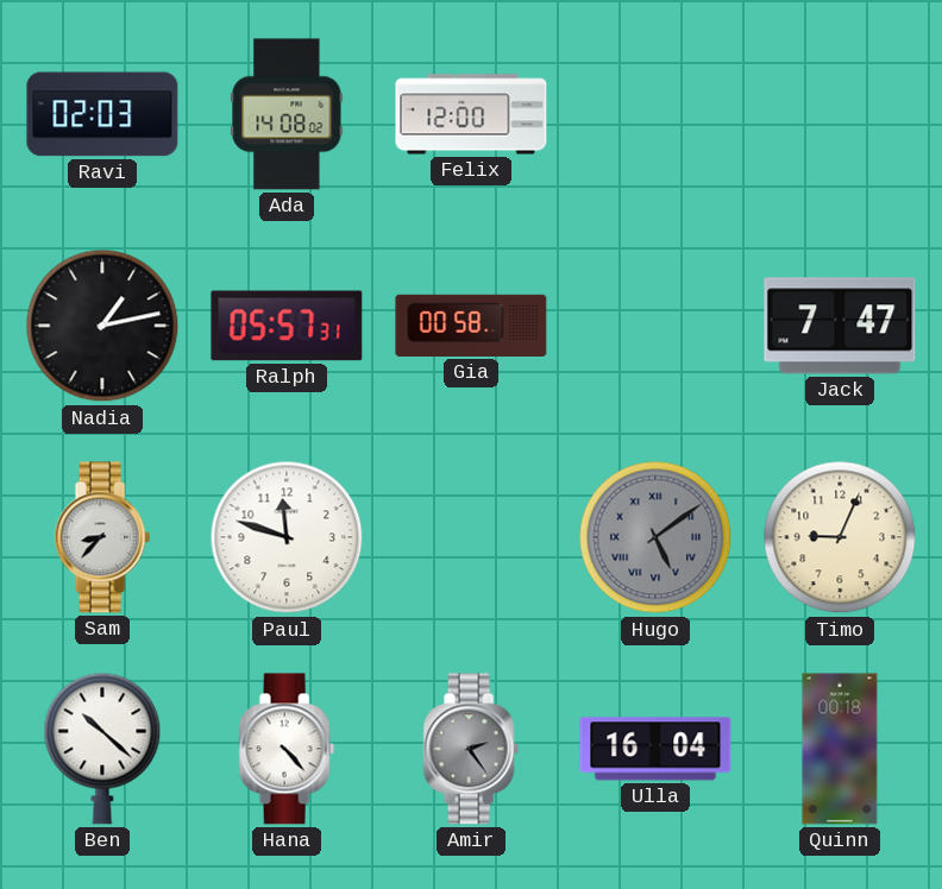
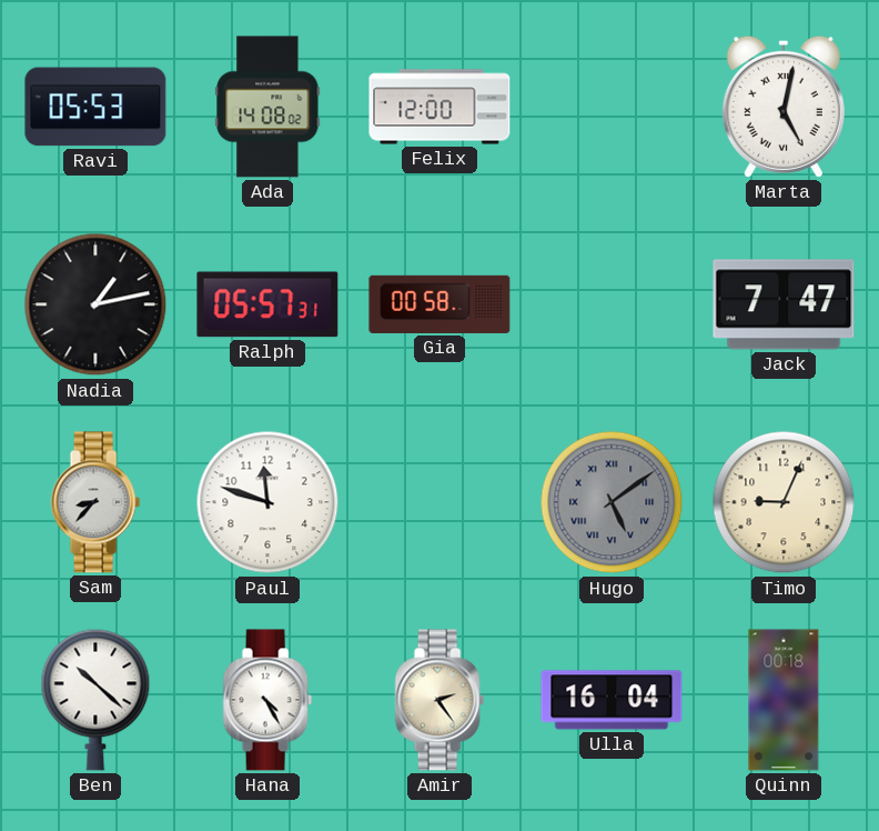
Ravi: 02:03 -> 05:53 (95, 107)
Marta: none -> 5:02 (784, 107)
Hana: 4:23 -> 4:25 (267, 700)
Amir dial: grey -> cream (439, 700)
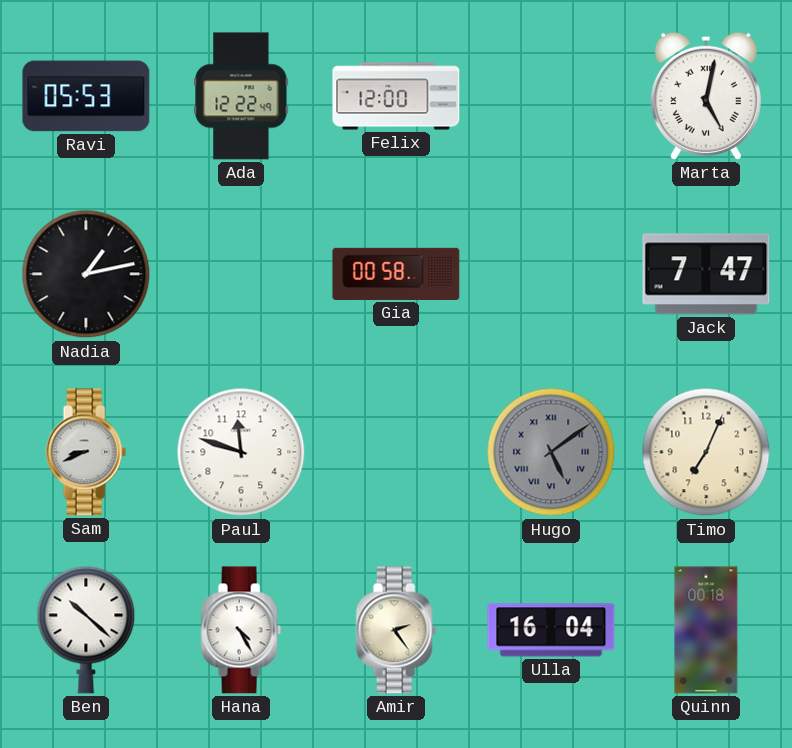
Ada: 14:08 -> 12:22 (241, 96)
Ralph: 05:57 -> none (267, 304)
Sam: 8:37 -> 8:41 (86, 452)
Timo: 9:04 -> 7:04 (706, 452)
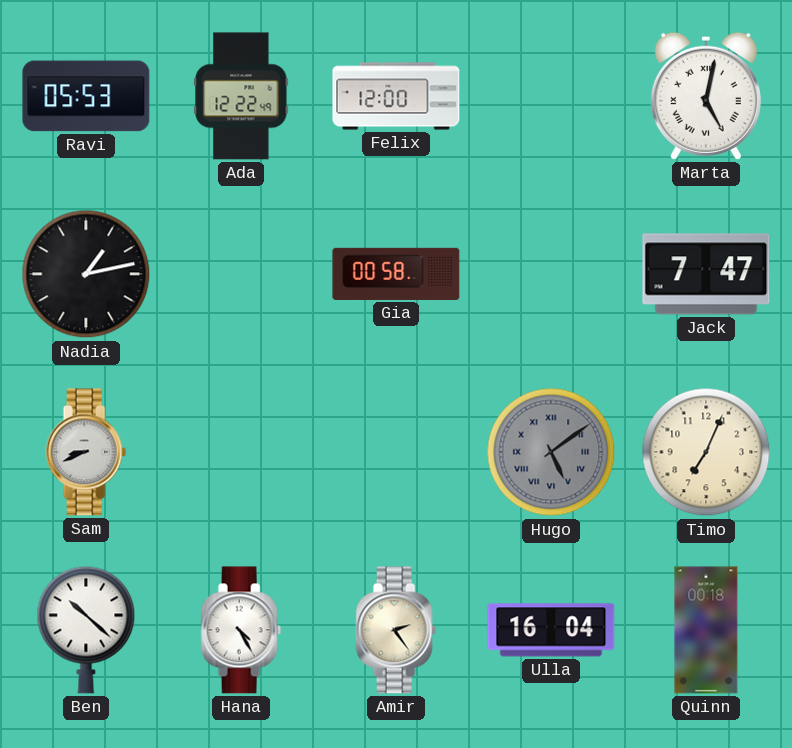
Paul: 11:48 -> none (241, 452)
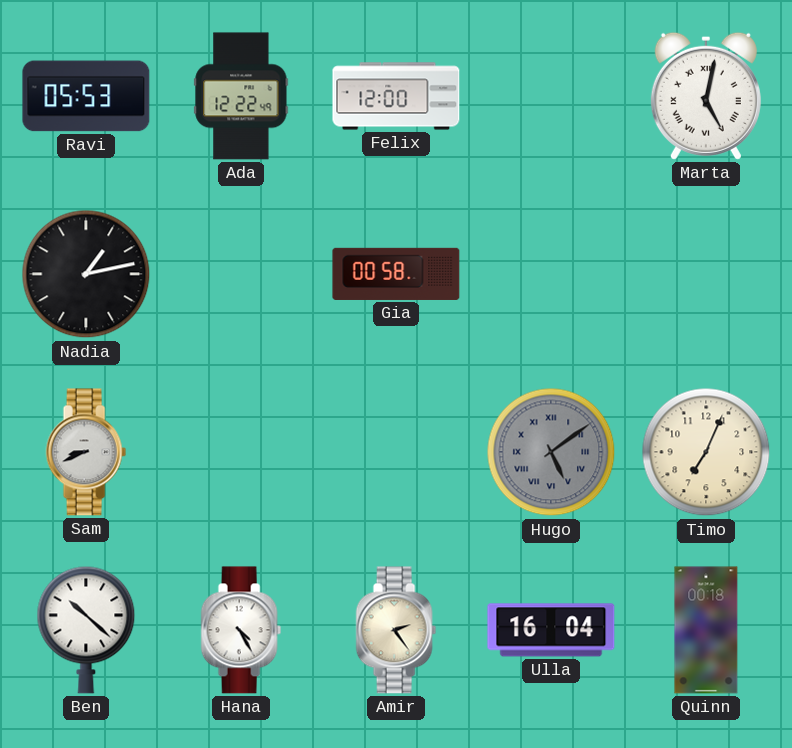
Jack: 7:47 -> none (706, 274)
